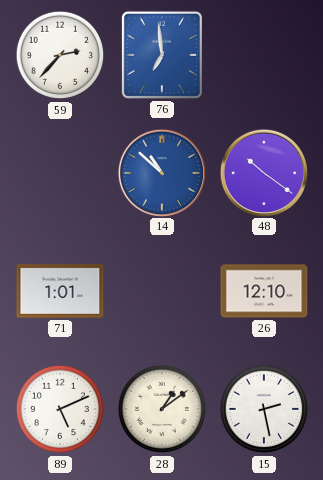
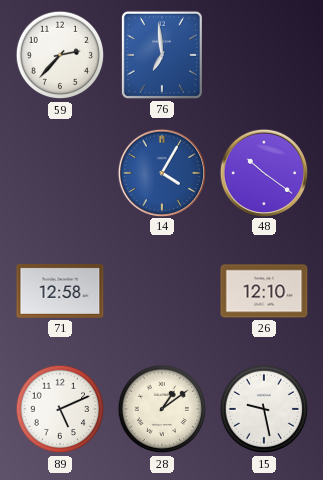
14: 10:52 -> 4:05 (161, 172)
71: 1:01 -> 12:58 (60, 291)
15: 2:28 -> 9:28 (264, 409)
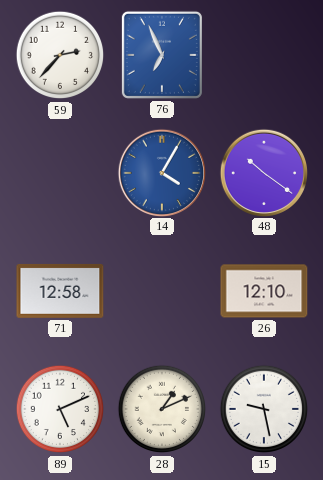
76: 6:59 -> 6:56 (162, 55)
28: 1:09 -> 1:11 (162, 409)
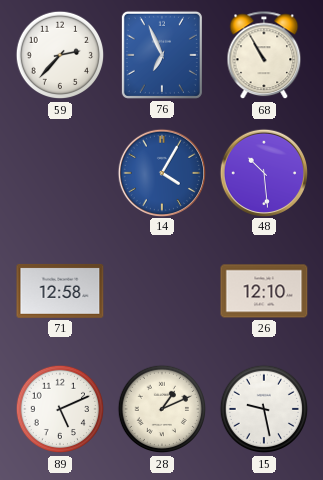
68: none -> 10:55 (264, 56)
48: 10:21 -> 10:29 (263, 172)
